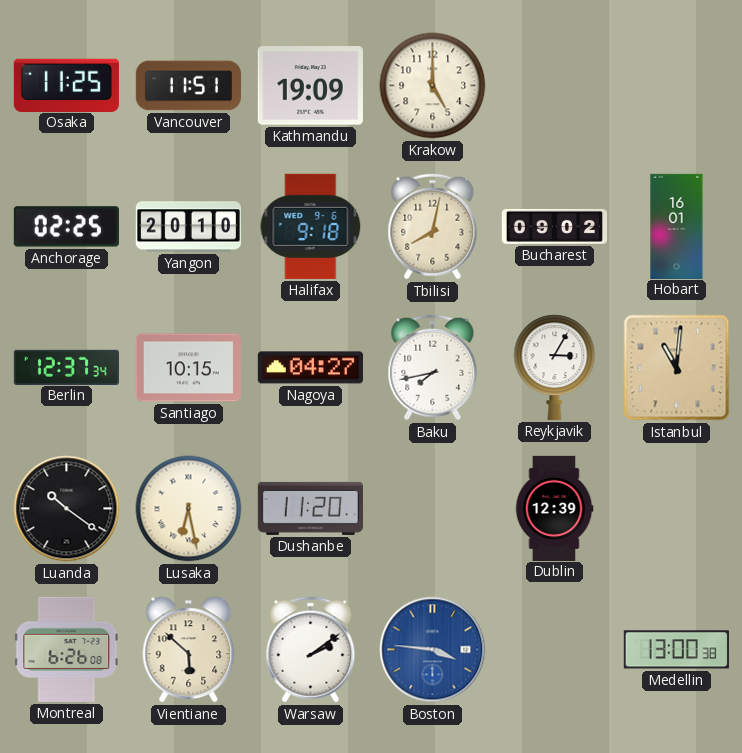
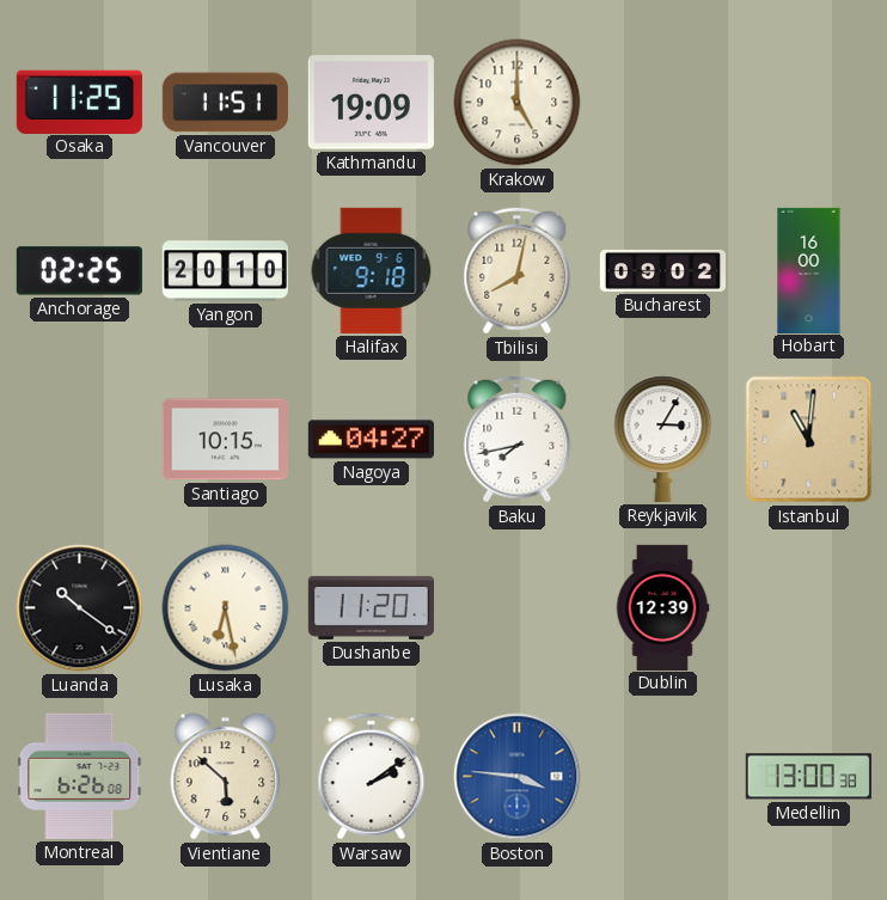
Hobart: 16:01 -> 16:00 (809, 270)
Berlin: 12:37 -> none (66, 367)
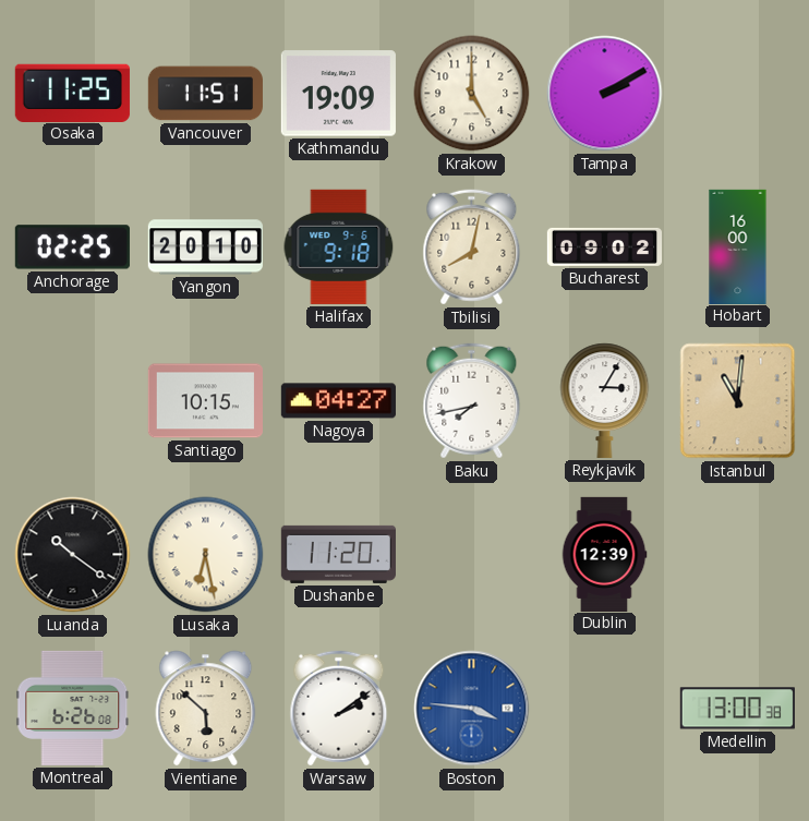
Tampa: none -> 2:10 (605, 94)
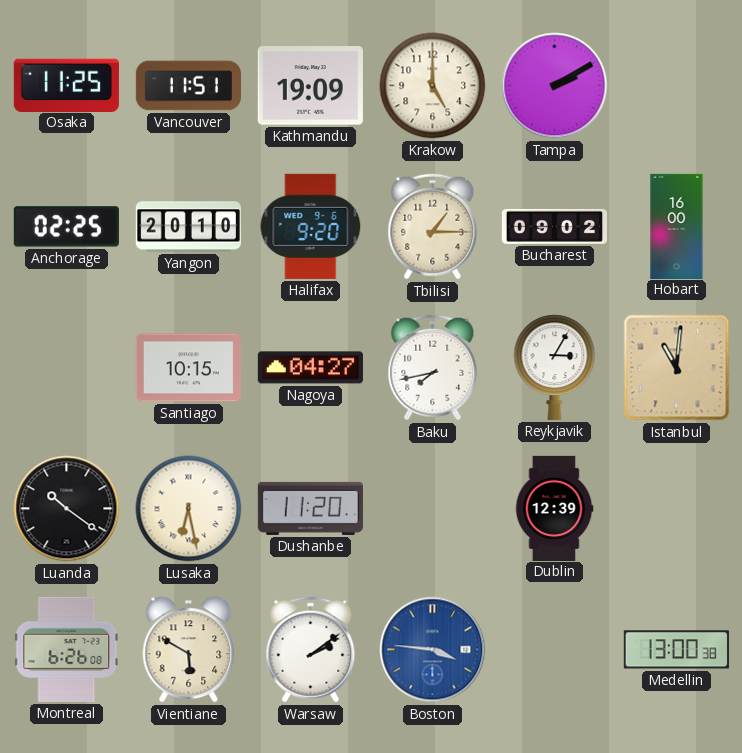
Halifax: 9:18 -> 9:20 (311, 226)
Tbilisi: 8:02 -> 1:15 (433, 227)
Vientiane: 5:52 -> 5:50 (189, 650)
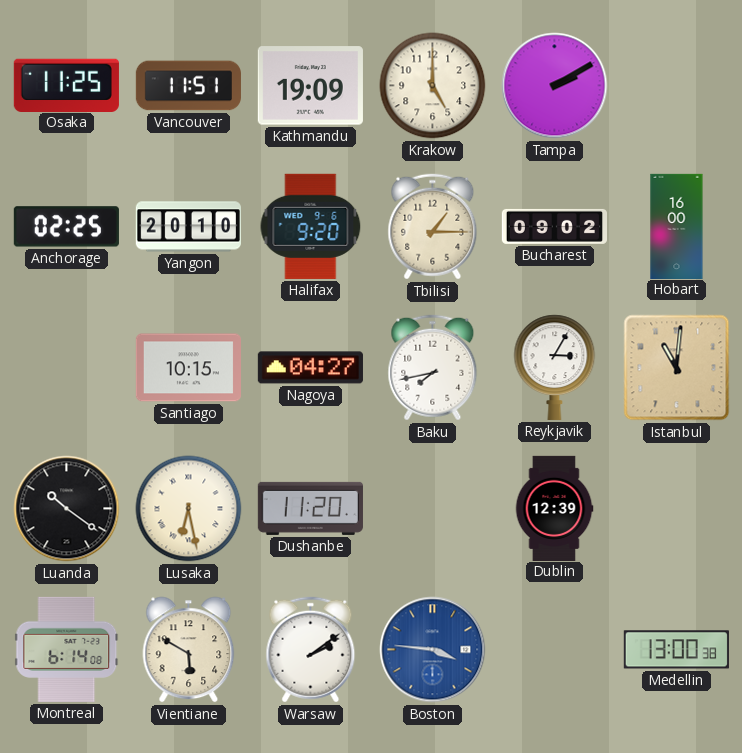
Montreal: 6:26 -> 6:14 (67, 649)
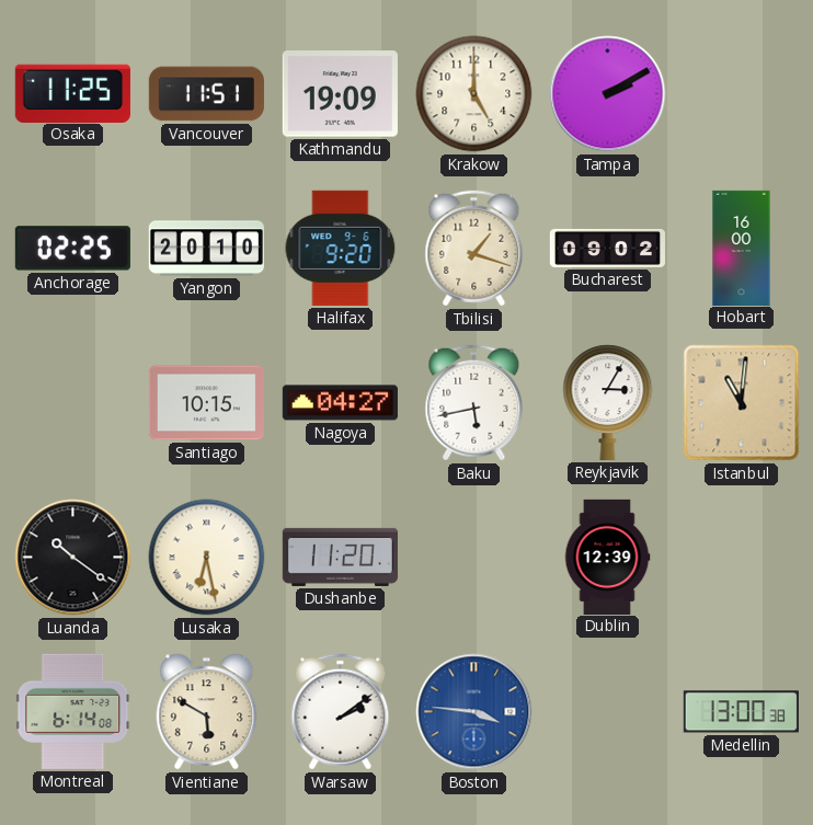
Tbilisi: 1:15 -> 1:18 (474, 249)
Baku: 7:43 -> 5:43 (474, 403)
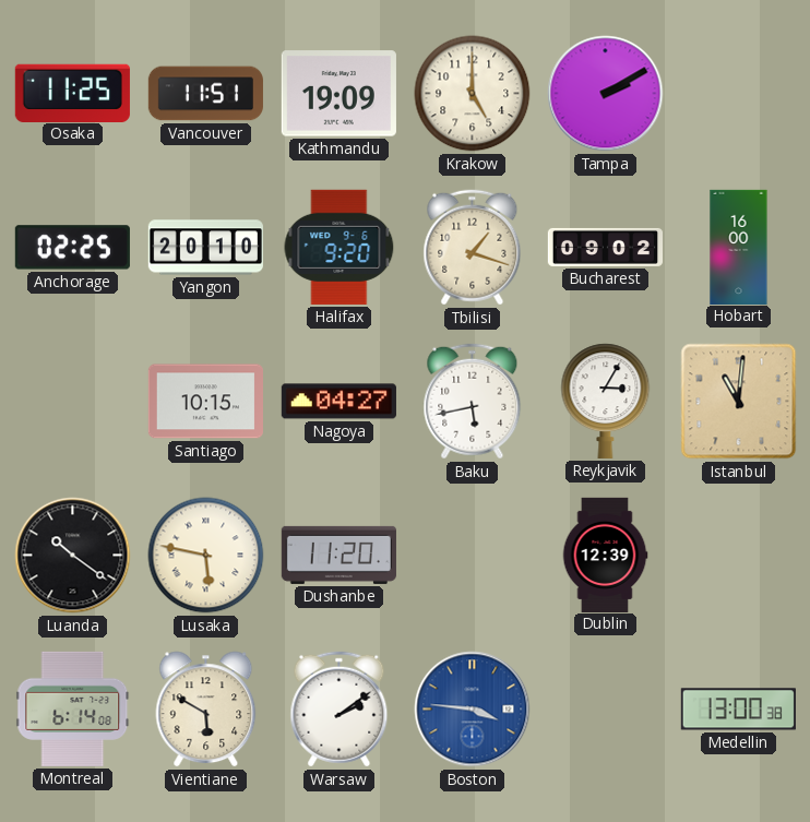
Lusaka: 6:28 -> 5:47 (206, 556)
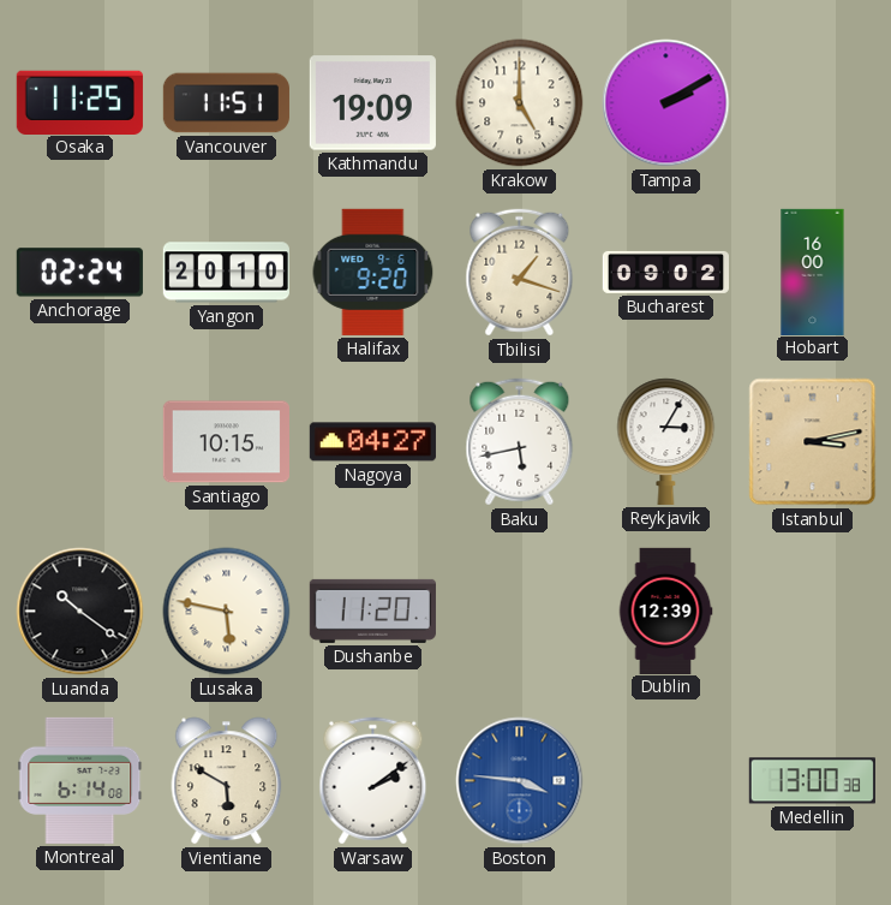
Anchorage: 02:25 -> 02:24 (79, 273)
Istanbul: 11:01 -> 3:13 (813, 442)
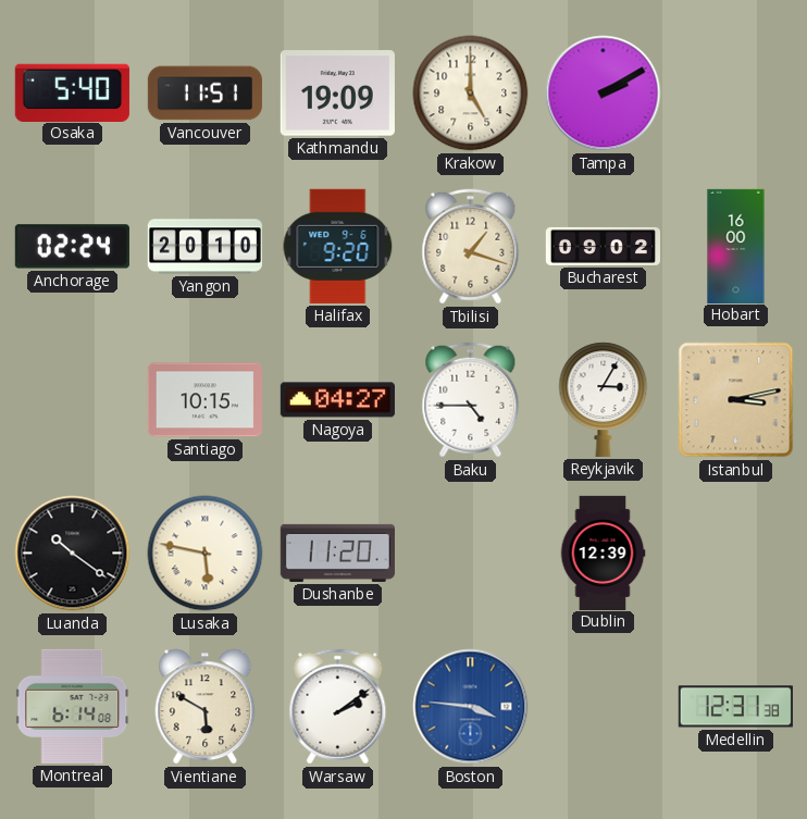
Osaka: 11:25 -> 5:40 (72, 92)
Baku: 5:43 -> 4:45 (471, 400)
Medellin: 13:00 -> 12:31 (735, 707)
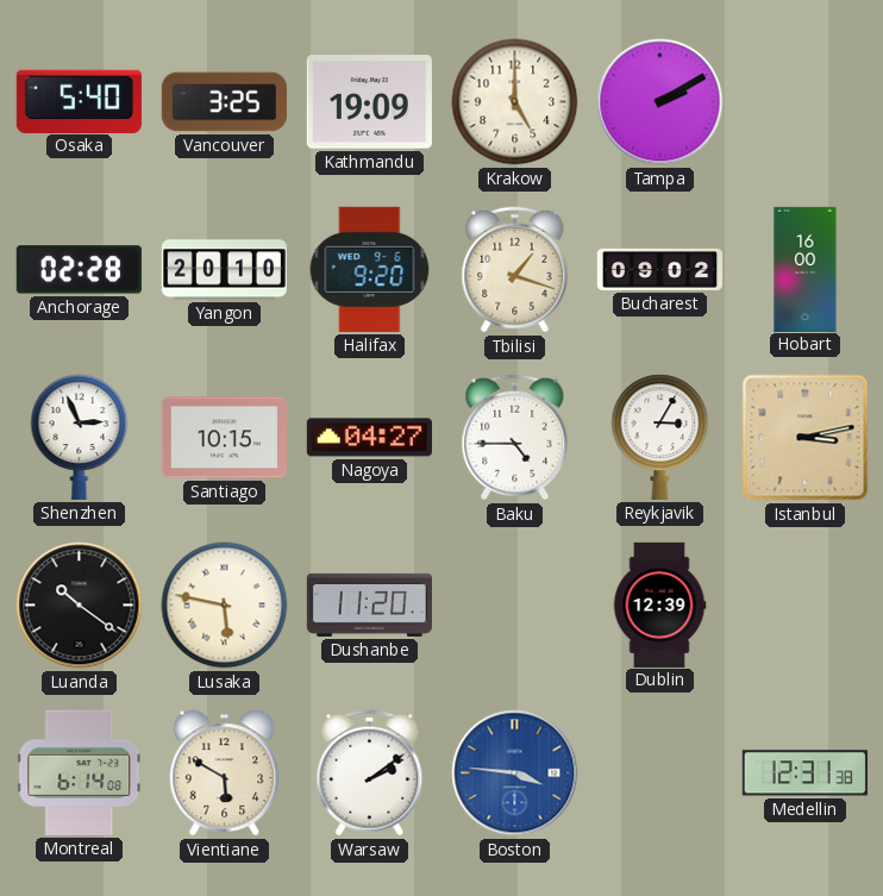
Vancouver: 11:51 -> 3:25 (224, 102)
Anchorage: 02:24 -> 02:28 (79, 270)
Shenzhen: none -> 2:56 (80, 437)
